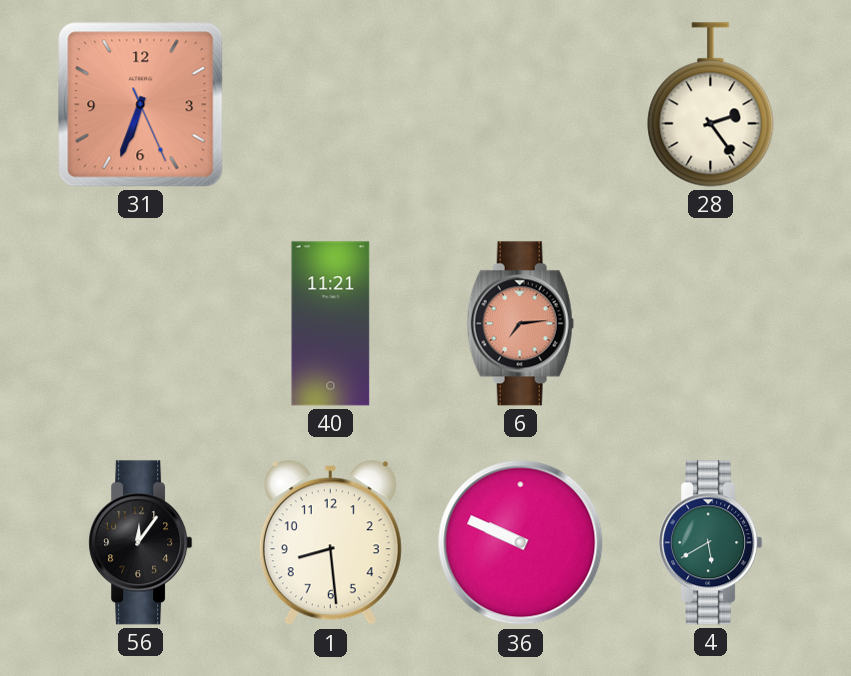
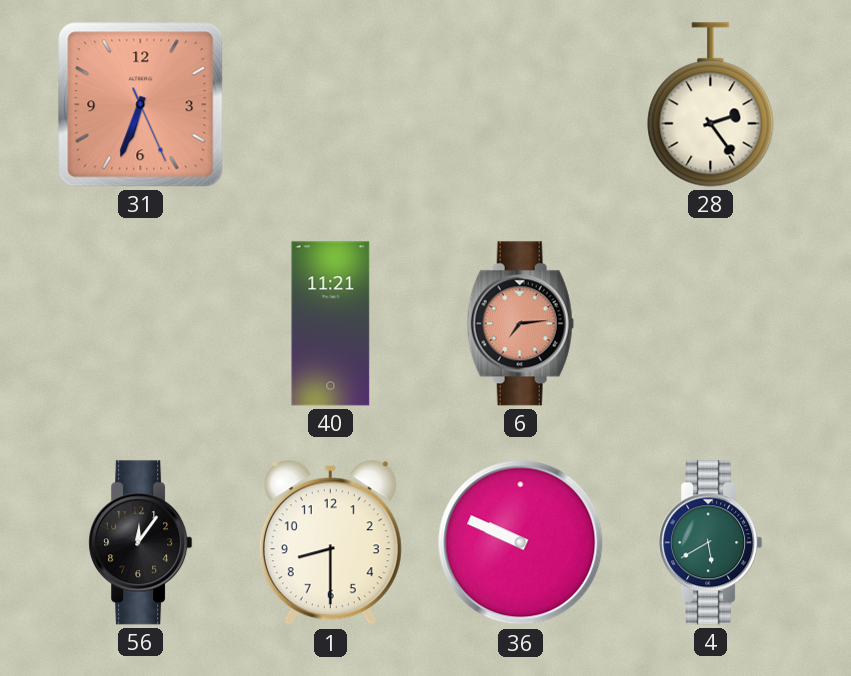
1: 8:29 -> 8:30 (330, 543)
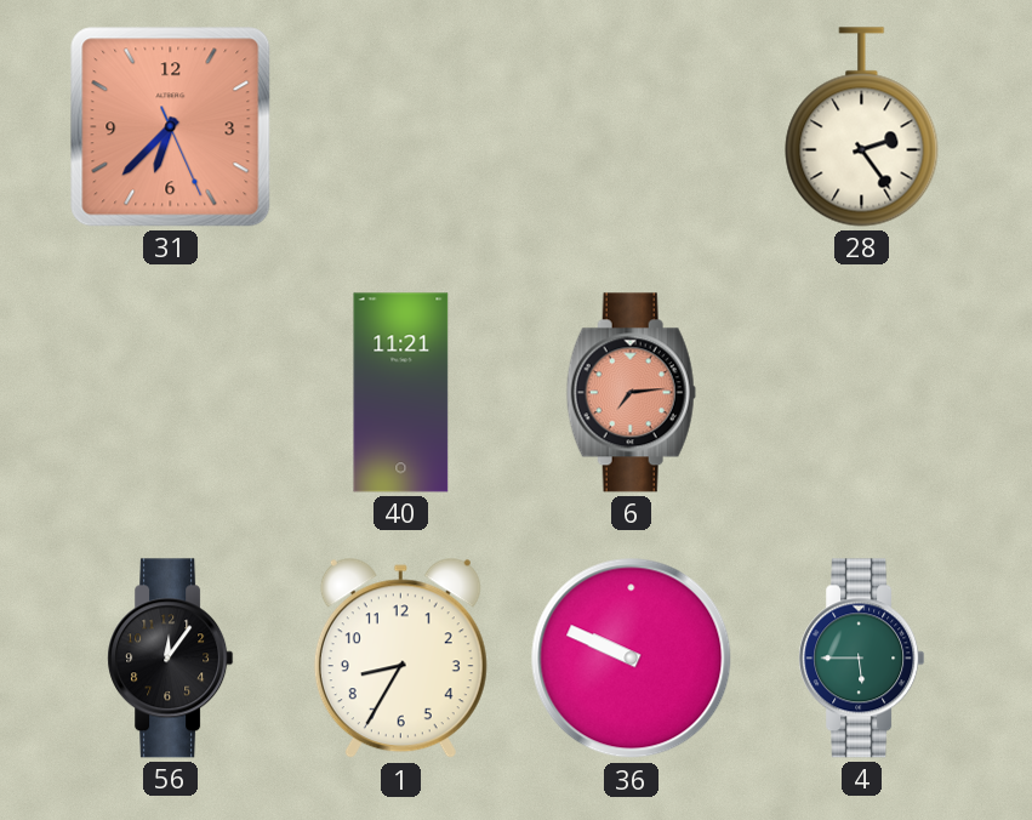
31: 6:33 -> 6:37 (171, 127)
1: 8:30 -> 8:35 (400, 659)
4: 5:40 -> 5:45 (862, 659)
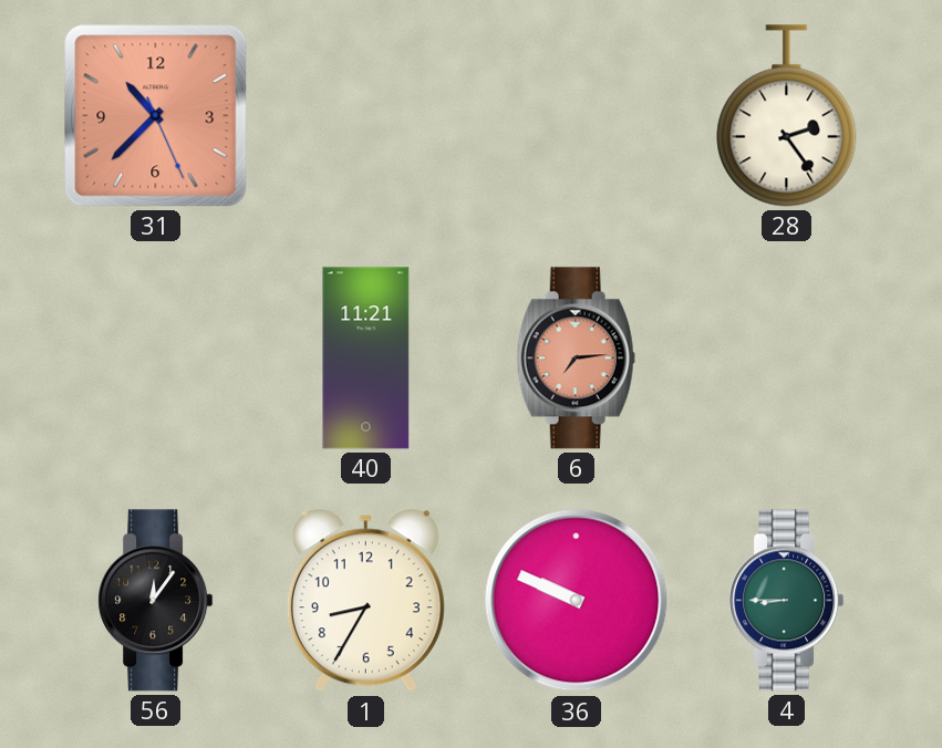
31: 6:37 -> 10:37 (156, 116)
4: 5:45 -> 8:45 (787, 601)
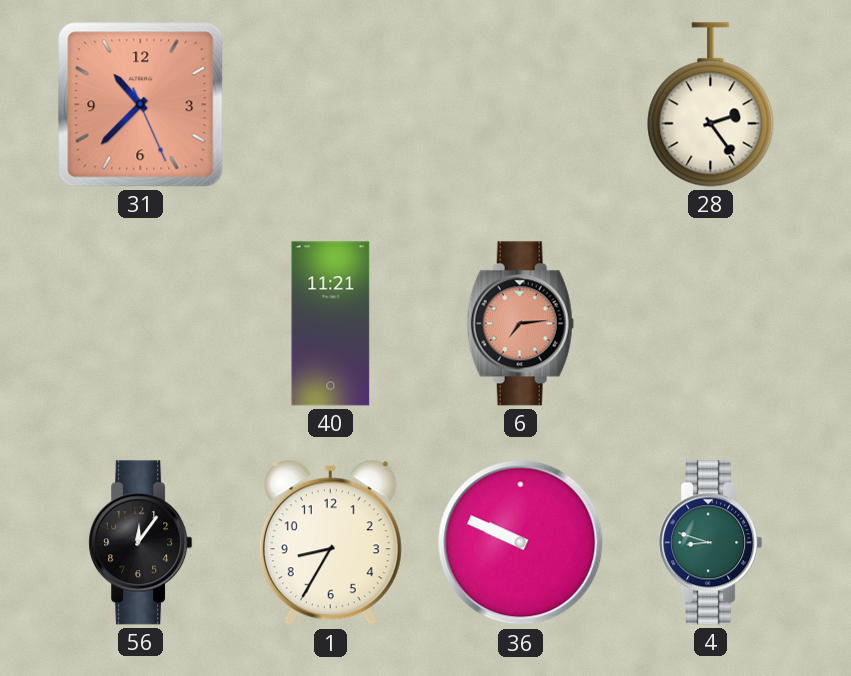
4: 8:45 -> 8:48 (711, 543)
